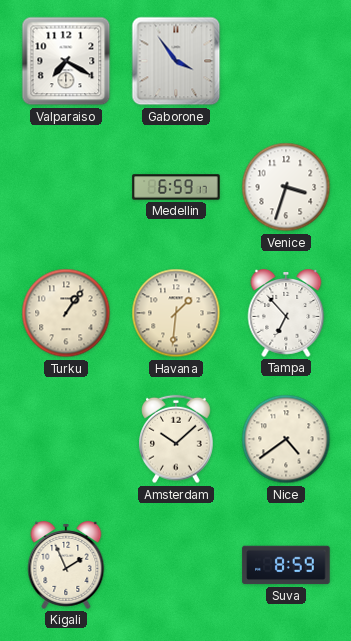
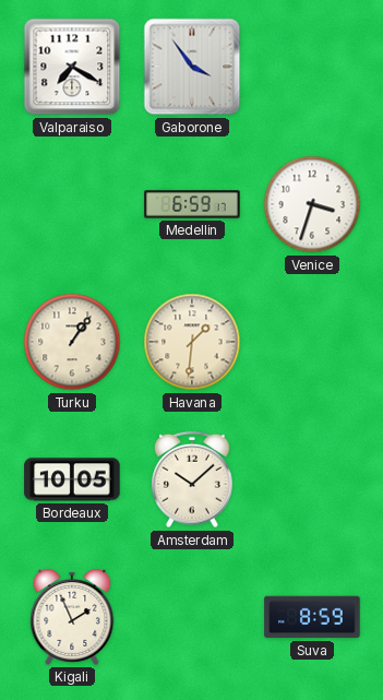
Tampa: 6:53 -> none (286, 314)
Bordeaux: none -> 10:05 (72, 479)
Nice: 4:39 -> none (286, 439)
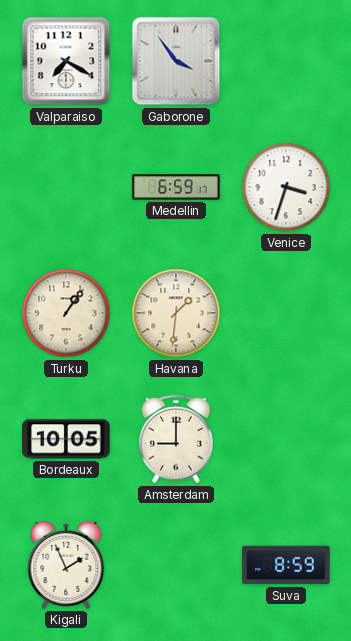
Amsterdam: 10:08 -> 9:00 (176, 439)
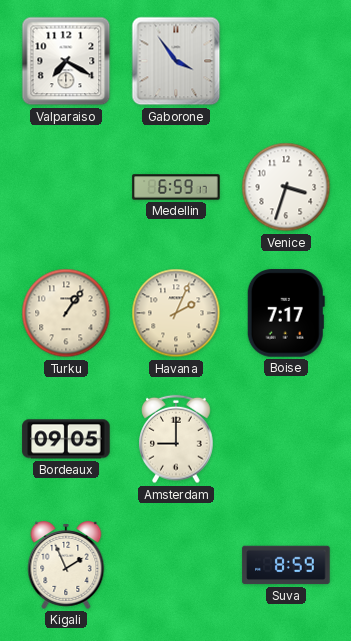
Havana: 1:31 -> 2:04 (176, 313)
Boise: none -> 7:17 (286, 313)
Bordeaux: 10:05 -> 09:05 (66, 439)
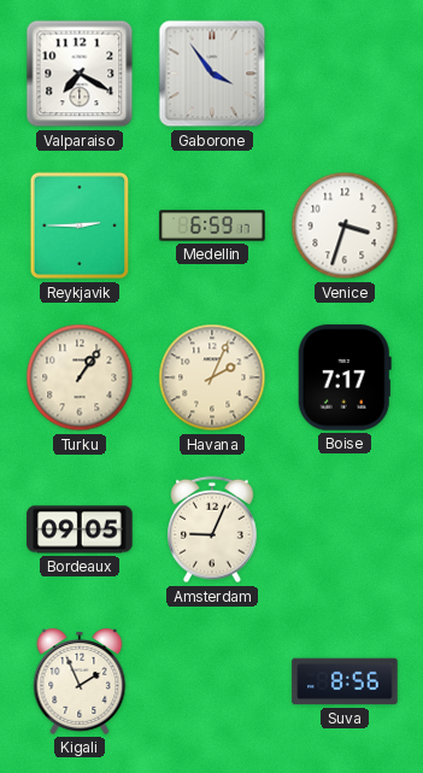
Reykjavik: none -> 2:45 (80, 226)
Amsterdam: 9:00 -> 9:04 (212, 529)
Suva: 8:59 -> 8:56 (345, 681)
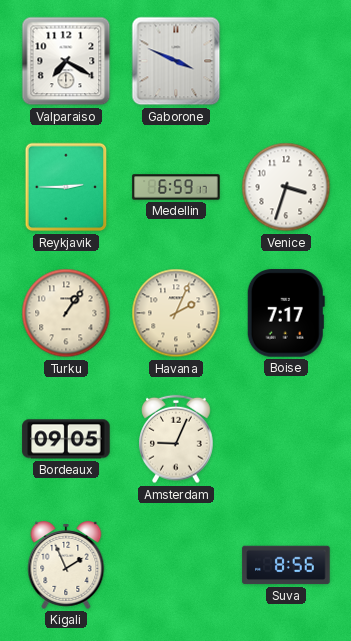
Gaborone: 3:54 -> 3:49 (176, 61)
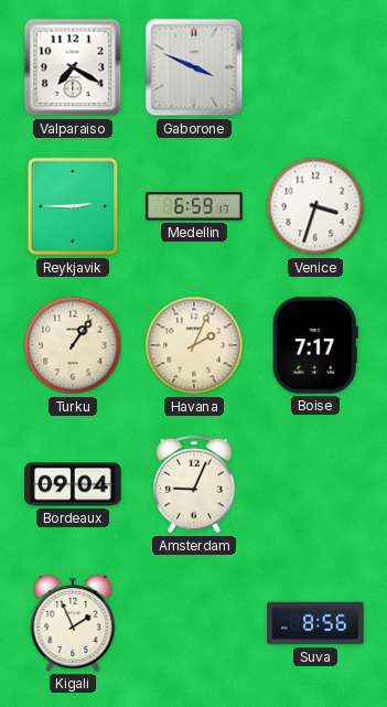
Bordeaux: 09:05 -> 09:04 (73, 484)
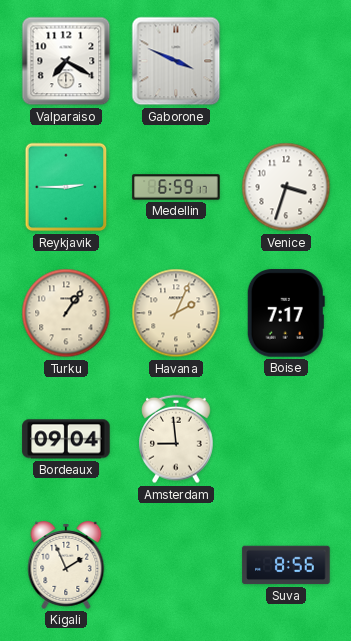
Amsterdam: 9:04 -> 8:59 (176, 439)
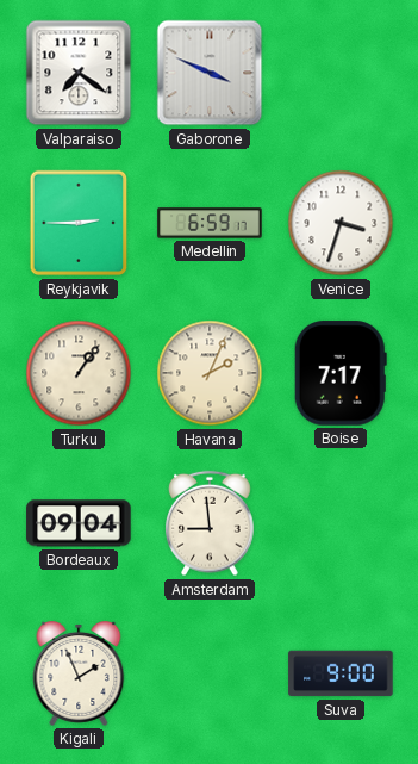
Valparaiso: 7:20 -> 7:21 (79, 73)
Suva: 8:56 -> 9:00 (341, 673)
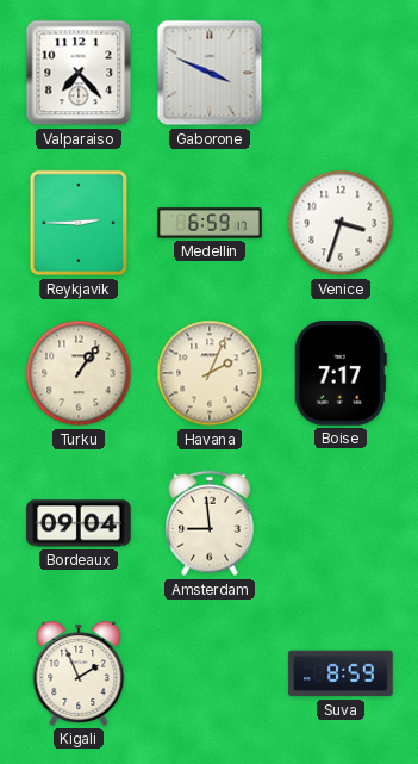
Valparaiso: 7:21 -> 7:23 (79, 73)
Suva: 9:00 -> 8:59 (341, 673)
